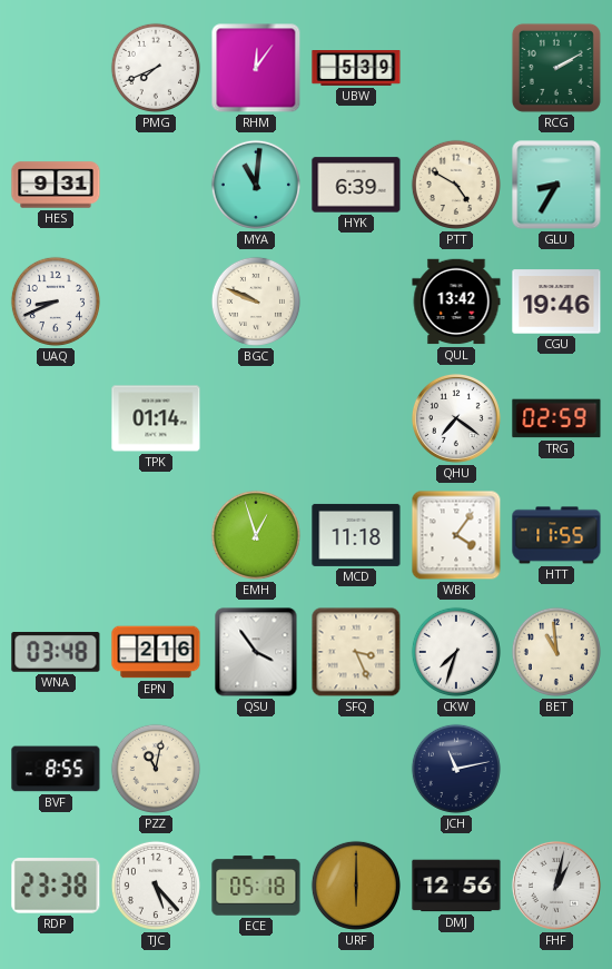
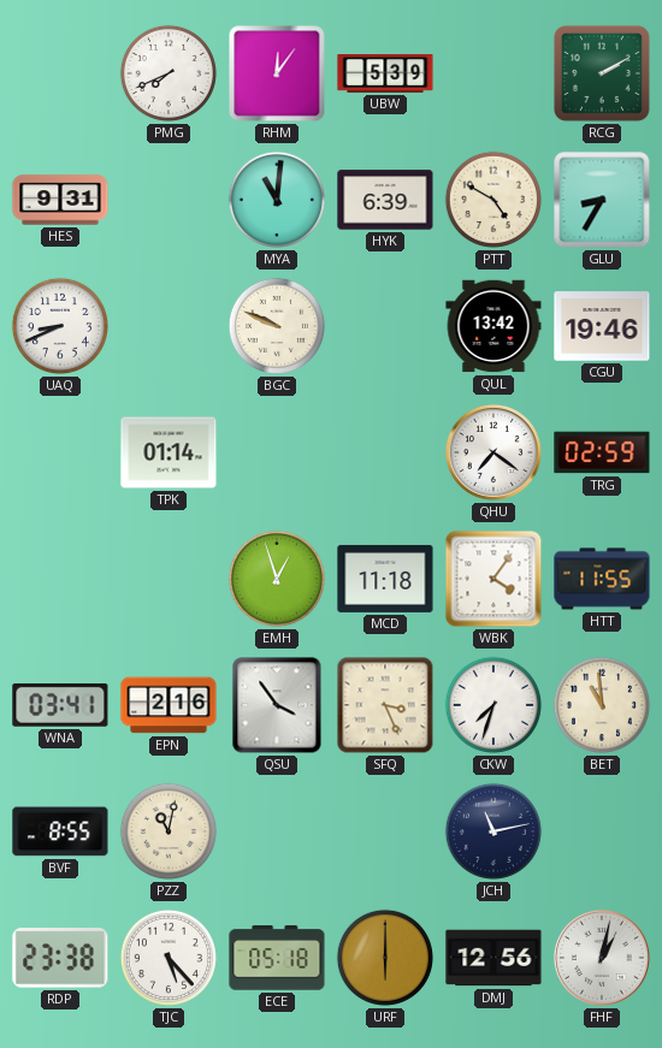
WNA: 03:48 -> 03:41 (60, 706)
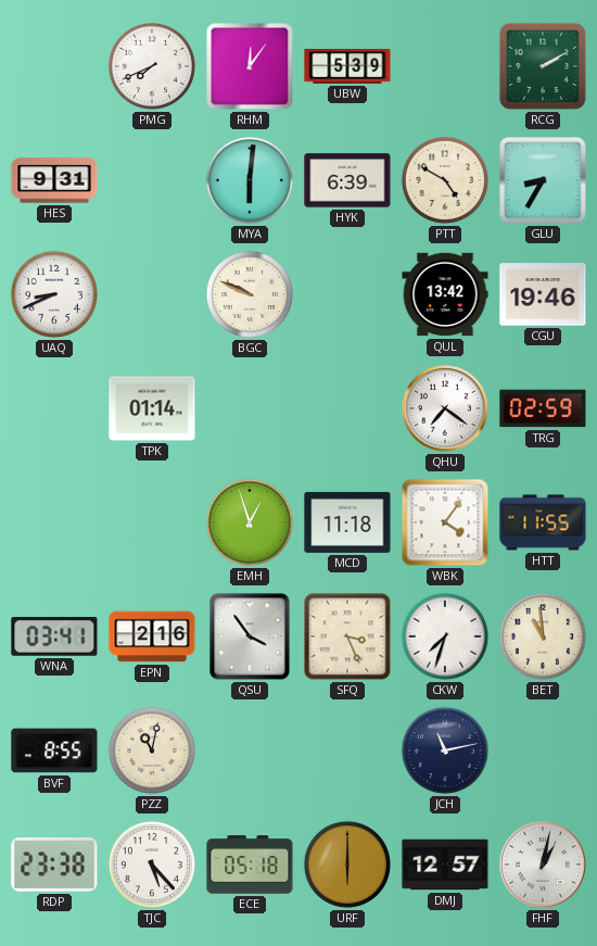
MYA: 11:01 -> 6:01 (250, 180)
DMJ: 12:56 -> 12:57 (445, 865)
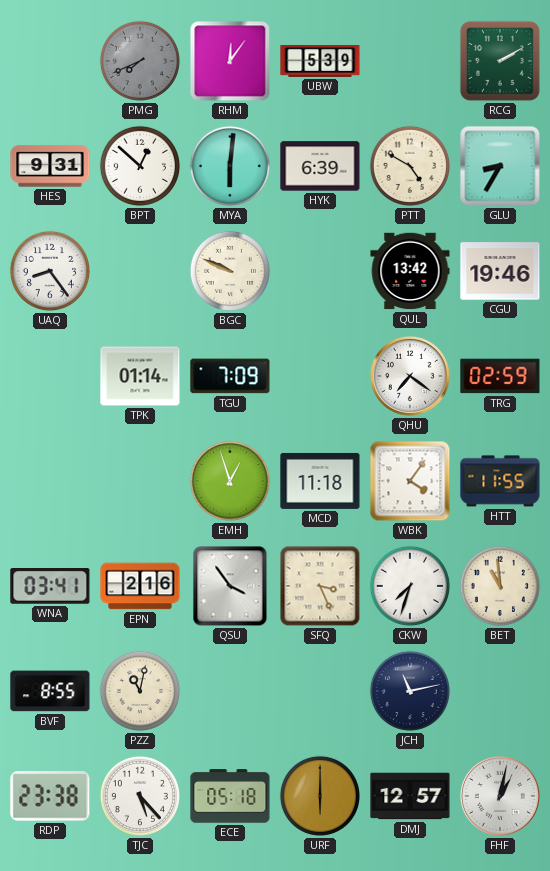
PMG dial: white -> grey (140, 61)
BPT: none -> 12:52 (140, 166)
UAQ: 8:41 -> 8:24 (50, 271)
TGU: none -> 7:09 (230, 376)
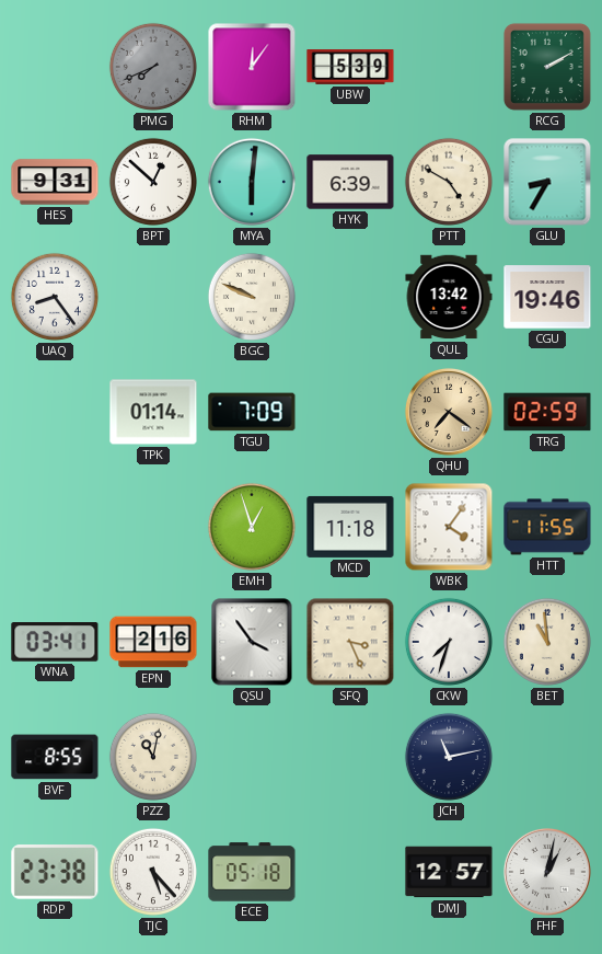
QHU dial: white -> champagne (449, 412)
URF: 6:00 -> none (320, 796)
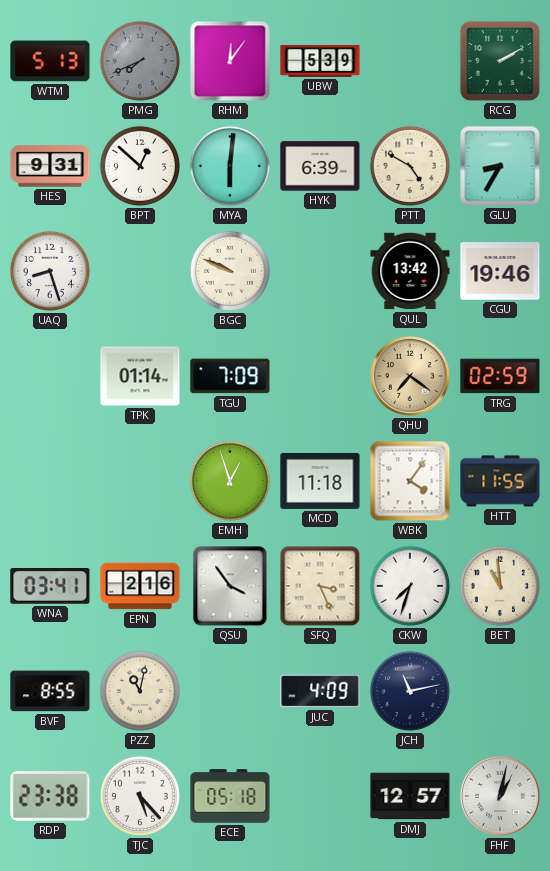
WTM: none -> 5:13 (50, 61)
UAQ: 8:24 -> 8:27 (50, 271)
JUC: none -> 4:09 (320, 691)
